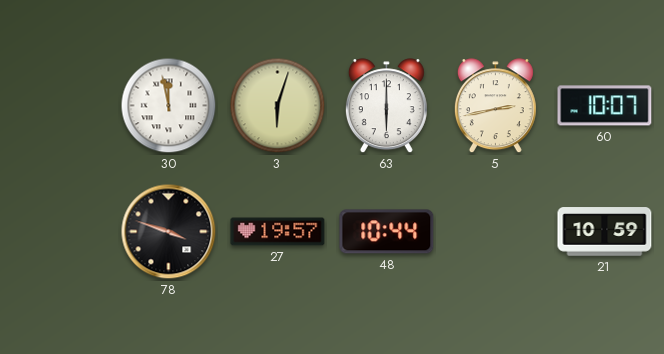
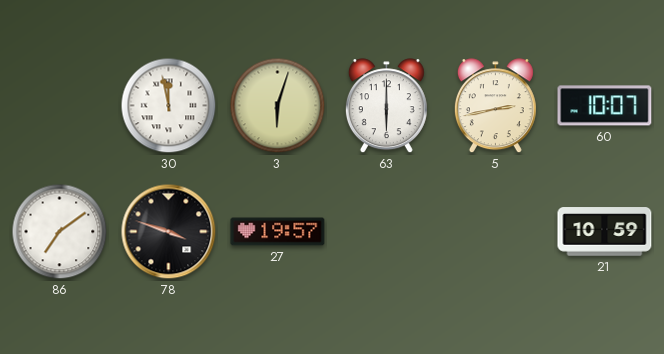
86: none -> 7:09 (60, 232)
48: 10:44 -> none (387, 232)
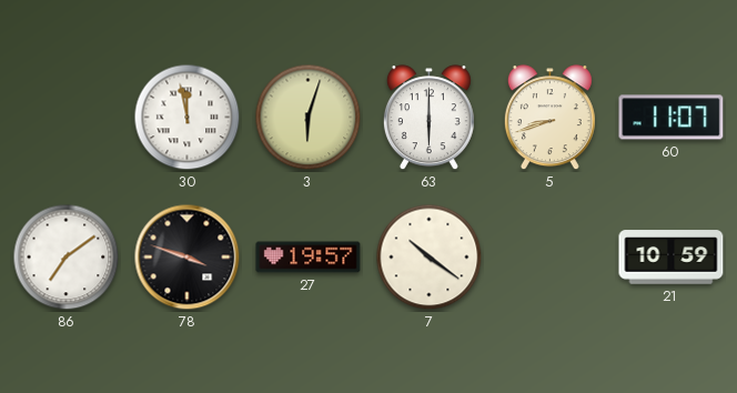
5: 2:43 -> 8:42 (549, 118)
60: 10:07 -> 11:07 (672, 118)
7: none -> 10:21 (430, 258)
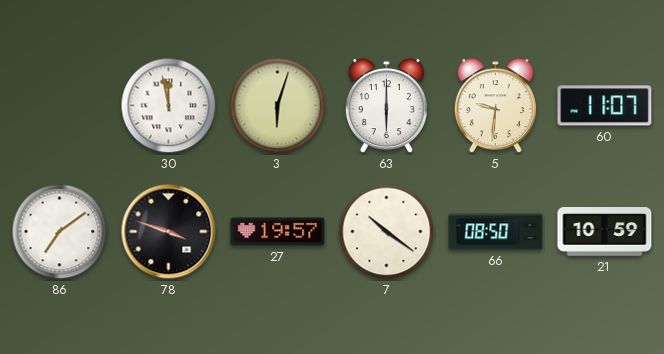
5: 8:42 -> 9:31 (495, 106)
66: none -> 08:50 (496, 232)
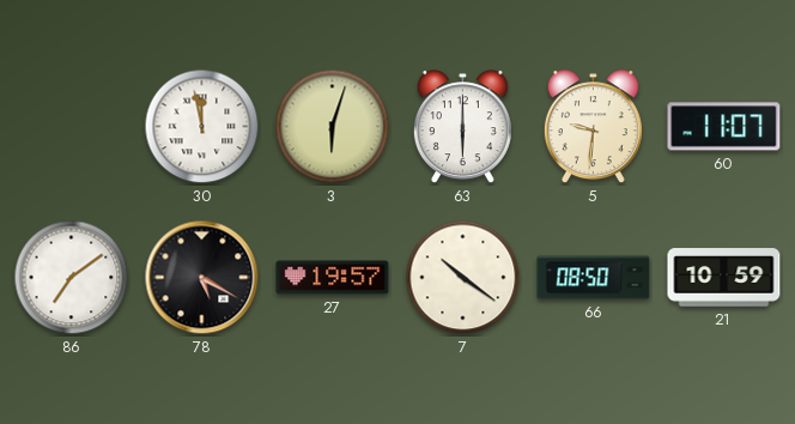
78: 3:48 -> 5:20 (202, 278)
